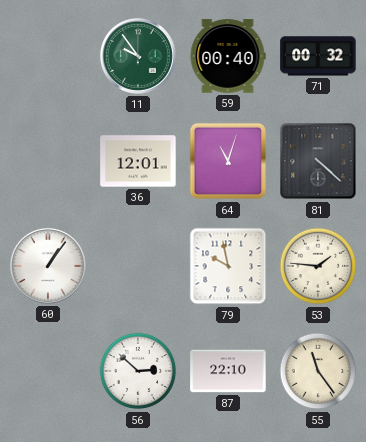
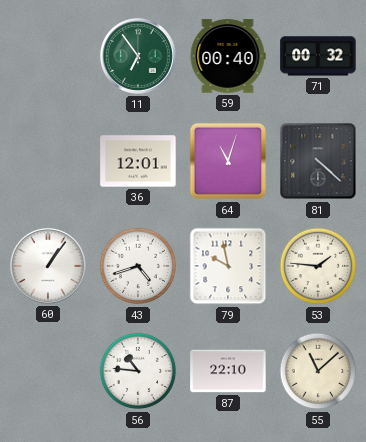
11: 9:54 -> 6:54 (138, 56)
43: none -> 4:42 (138, 266)
56: 2:52 -> 10:46 (138, 371)
55: 11:24 -> 11:08 (318, 371)
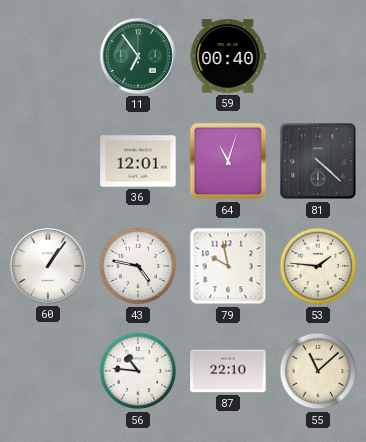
71: 00:32 -> none (318, 56)
43: 4:42 -> 4:47 (138, 266)
